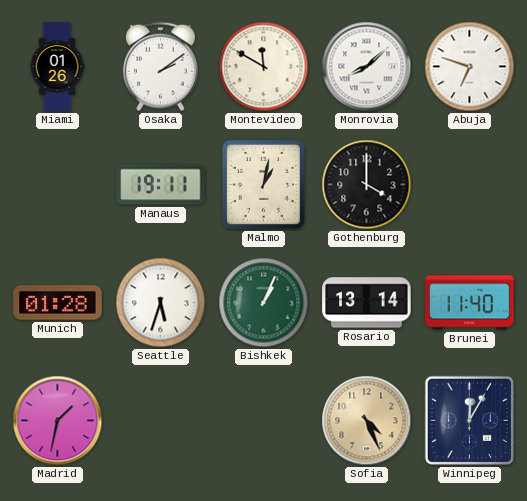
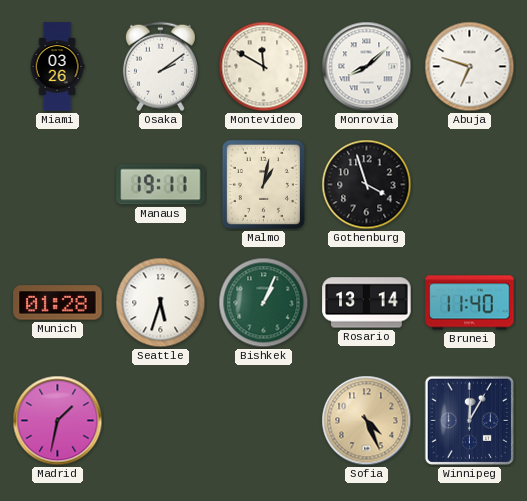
Miami: 01:26 -> 03:26 (57, 67)
Gothenburg: 4:00 -> 3:57 (367, 185)
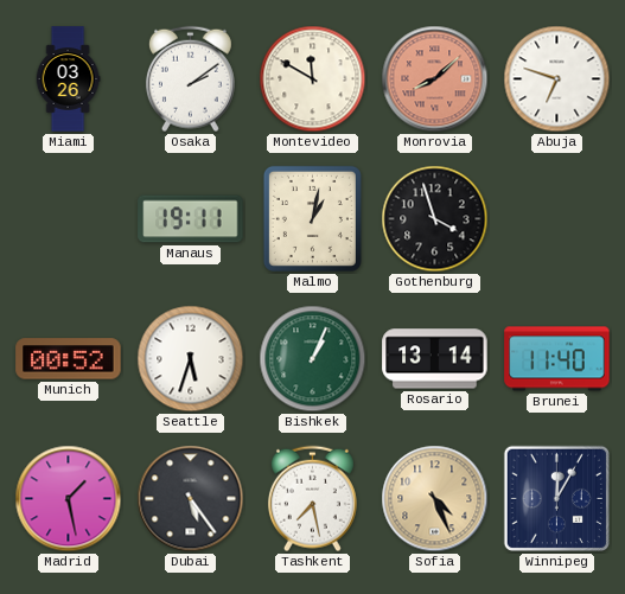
Monrovia dial: white -> salmon (435, 79)
Munich: 01:28 -> 00:52 (69, 359)
Madrid: 1:32 -> 1:28 (69, 499)
Dubai: none -> 5:24 (191, 499)
Tashkent: none -> 7:28 (312, 499)
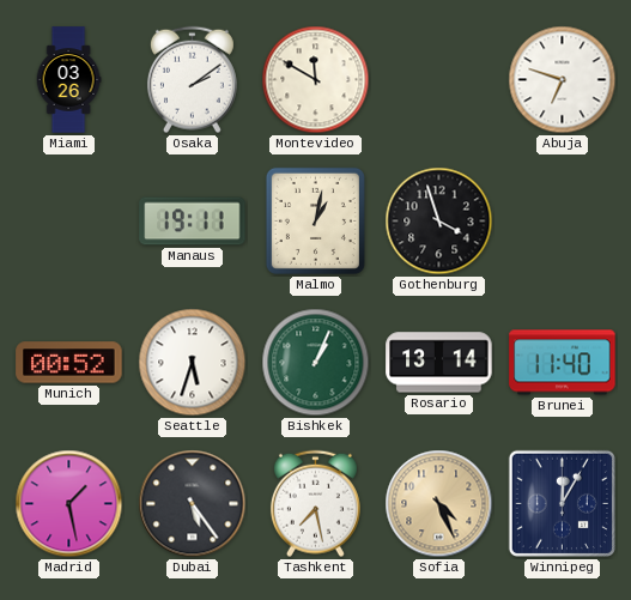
Monrovia: 8:08 -> none (435, 79)
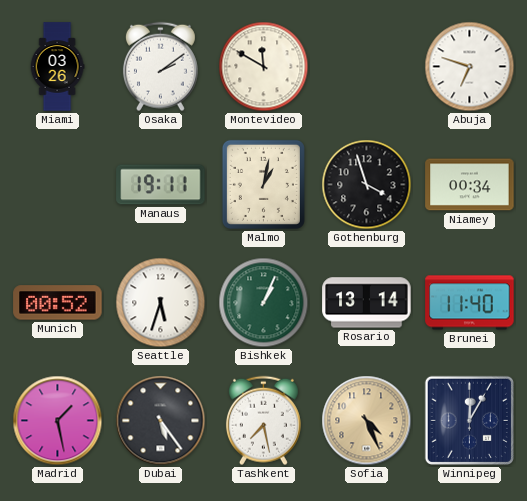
Niamey: none -> 00:34 (470, 185)
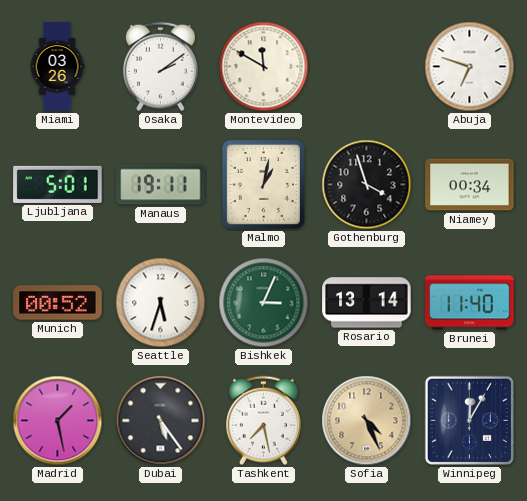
Ljubljana: none -> 5:01 (58, 184)
Bishkek: 1:04 -> 3:04 (264, 303)
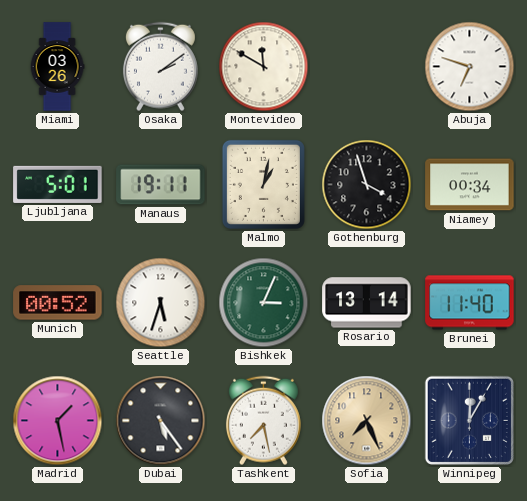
Sofia: 4:26 -> 7:26 (367, 421)
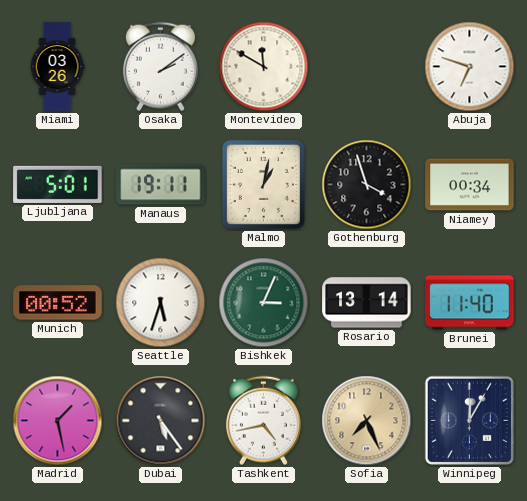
Tashkent: 7:28 -> 4:43 (263, 421)
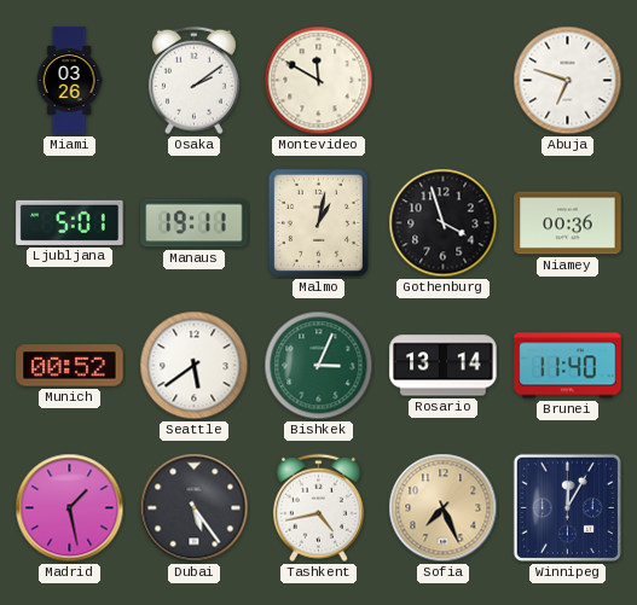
Niamey: 00:34 -> 00:36 (568, 223)
Seattle: 5:33 -> 5:39 (195, 366)
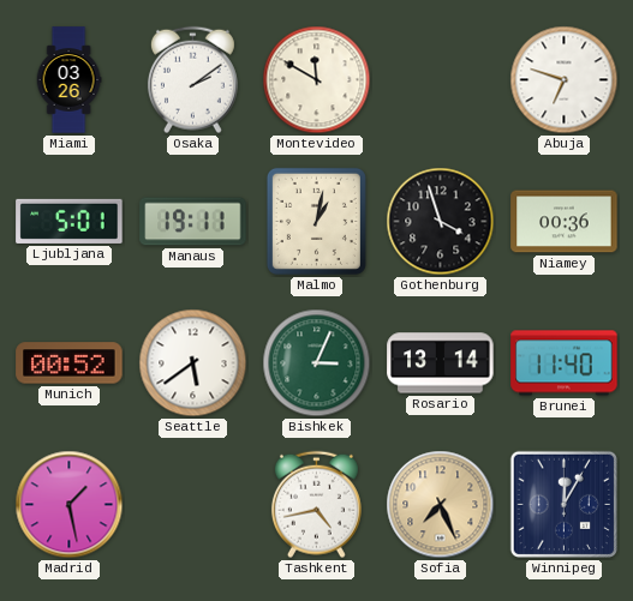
Dubai: 5:24 -> none (195, 508)
